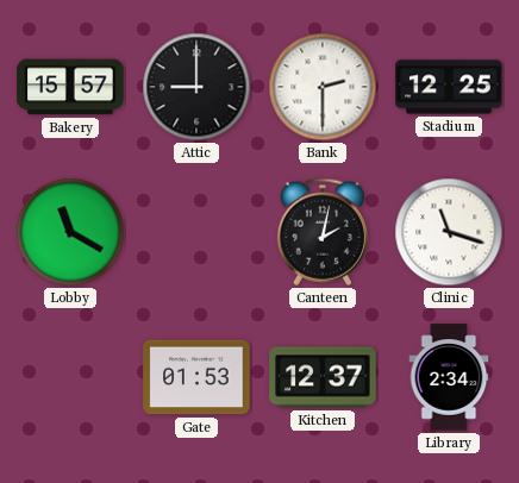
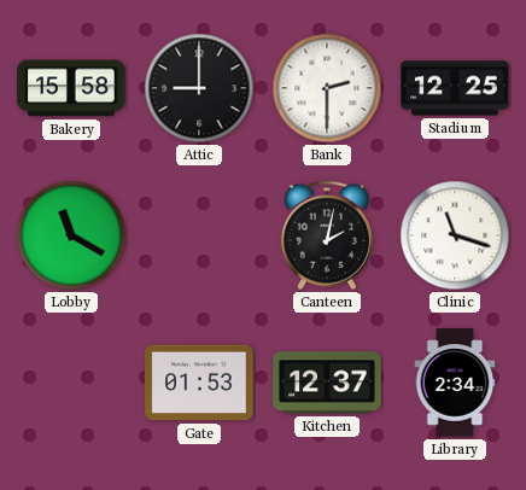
Bakery: 15:57 -> 15:58 (71, 88)
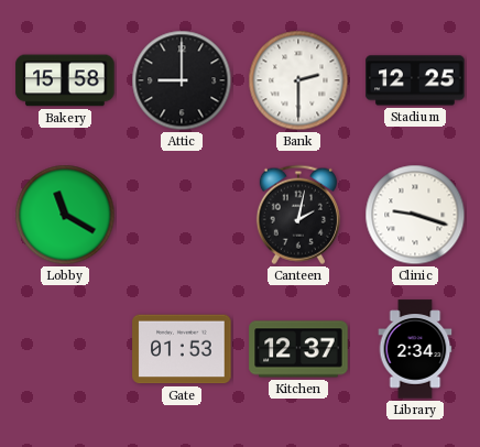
Clinic: 11:18 -> 9:18 (415, 215)
